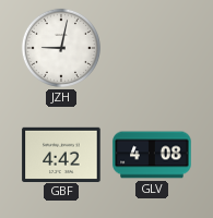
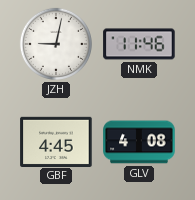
NMK: none -> 11:46 (139, 44)
GBF: 4:42 -> 4:45 (56, 141)
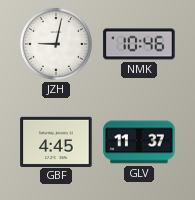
NMK: 11:46 -> 10:46 (139, 44)
GLV: 4:08 -> 11:37 (139, 142)
